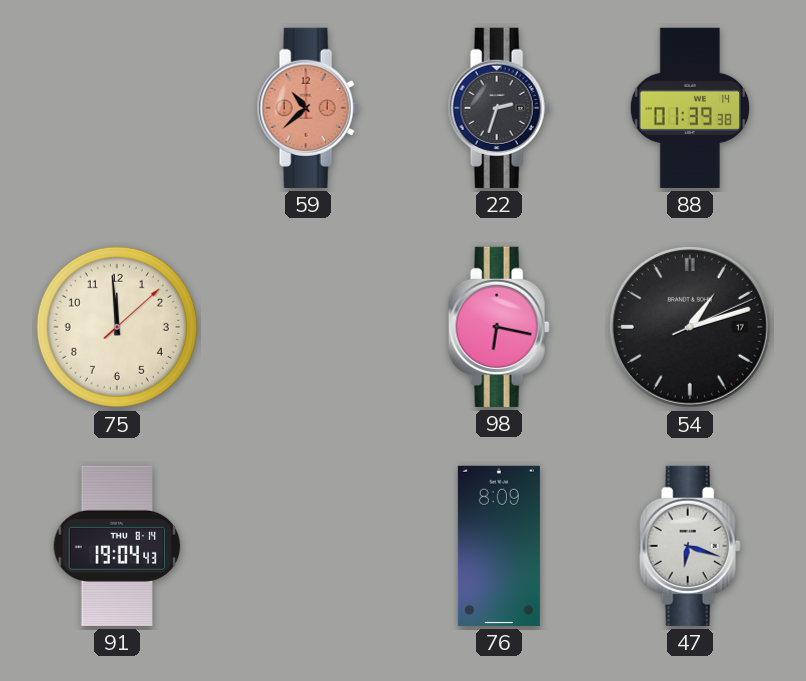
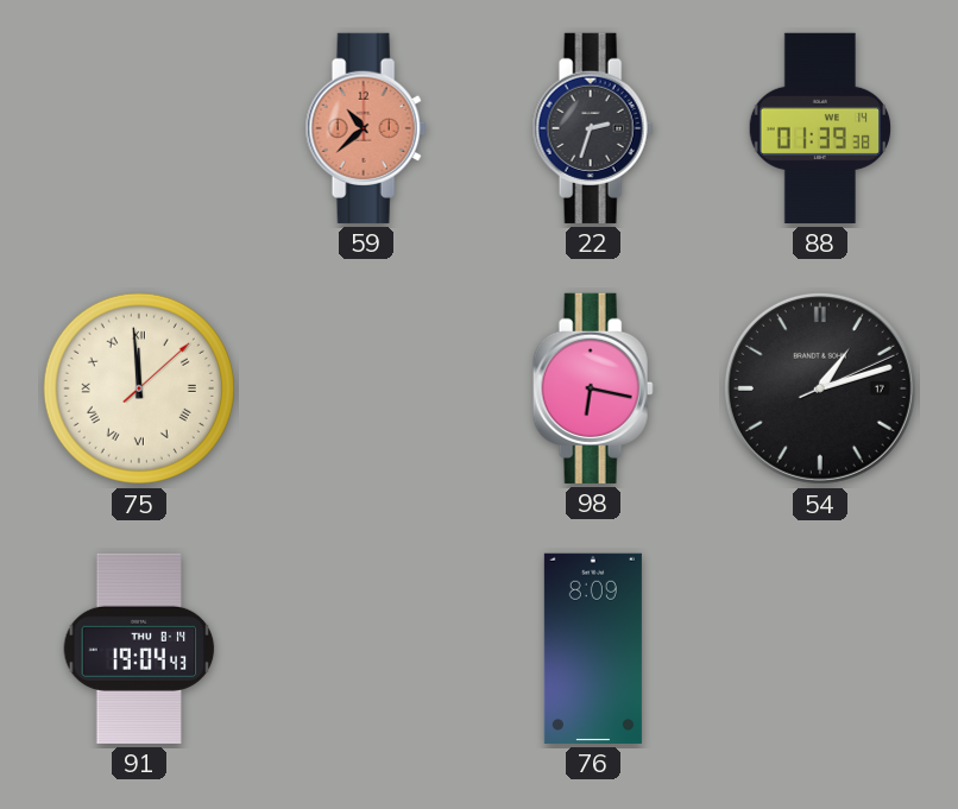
75 numerals: Arabic -> Roman (139, 388)
47: 6:18 -> none (690, 546)
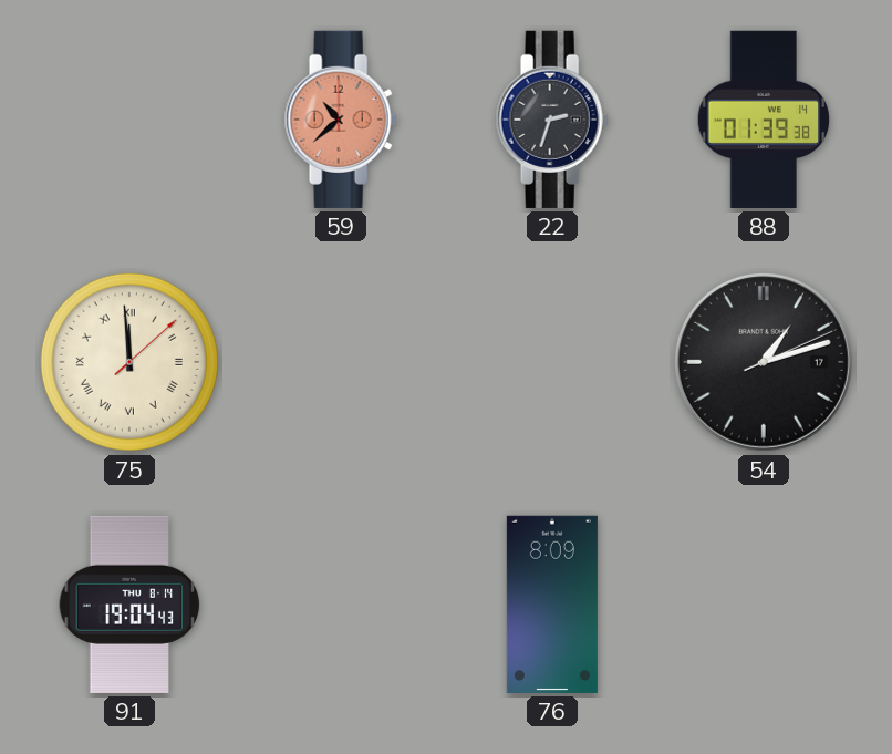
98: 6:17 -> none (593, 388)
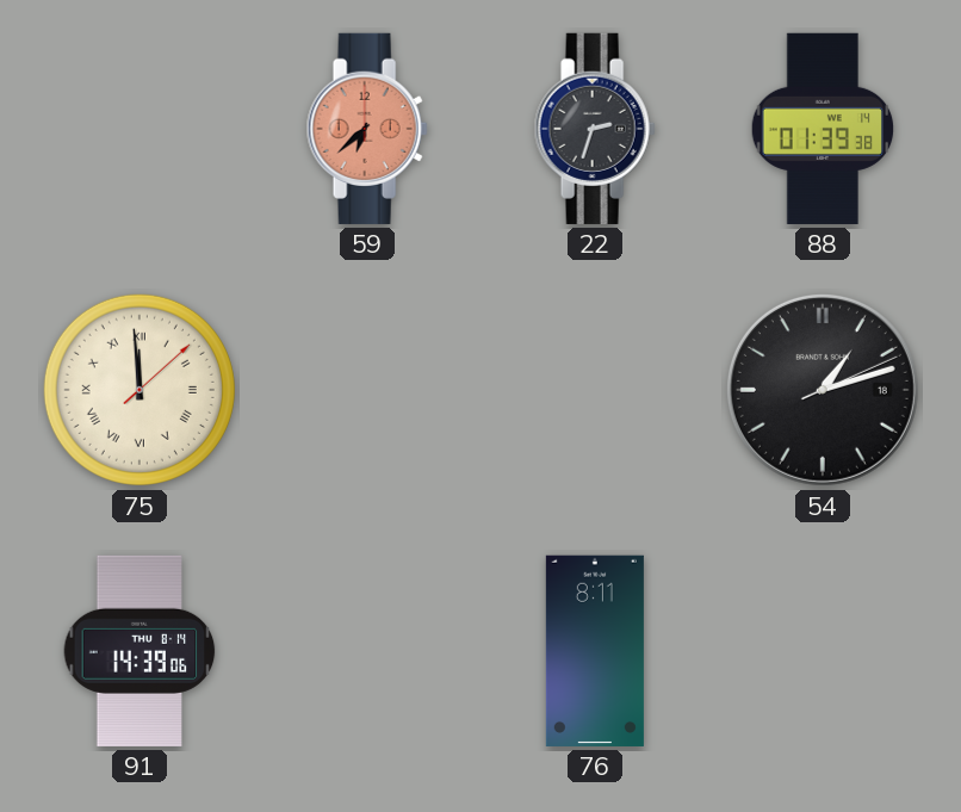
59: 10:38 -> 6:38 (367, 129)
54 date: 17 -> 18 (823, 390)
91: 19:04 -> 14:39 (139, 651)
76: 8:09 -> 8:11 (595, 651)
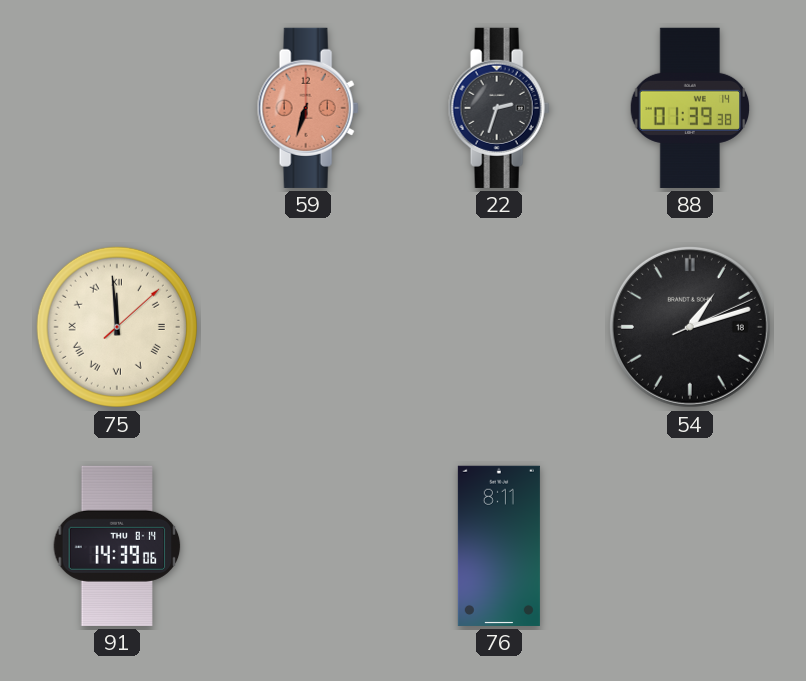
59: 6:38 -> 6:33 (308, 108)
